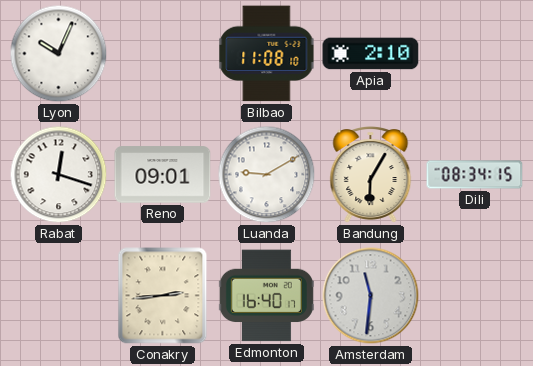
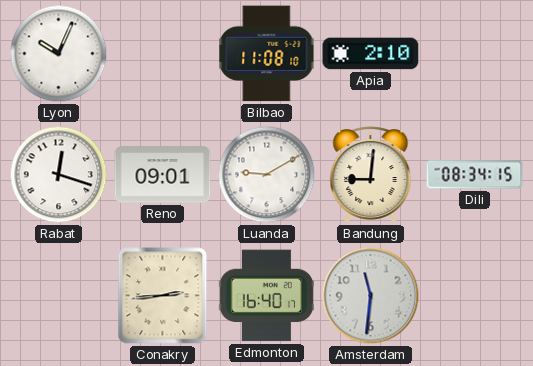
Bandung: 6:05 -> 9:01 (371, 175)
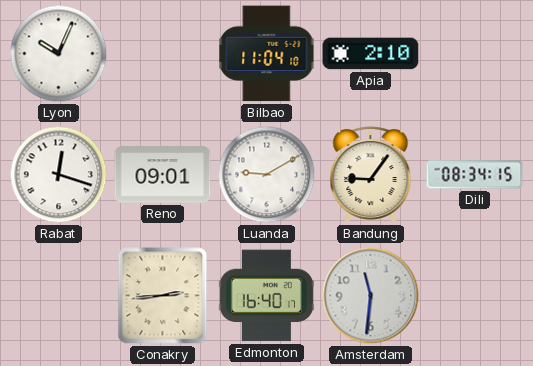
Bilbao: 11:08 -> 11:04 (267, 54)
Bandung: 9:01 -> 9:06 (371, 175)
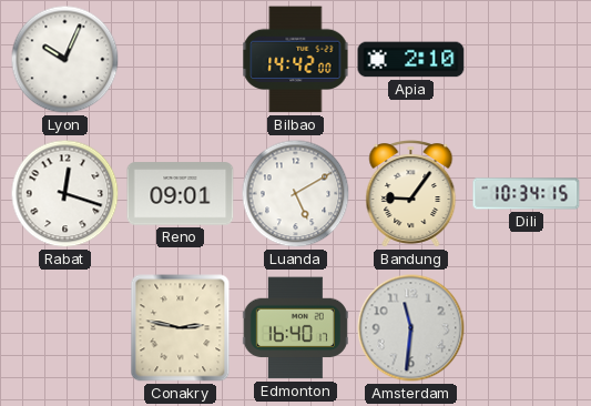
Bilbao: 11:04 -> 14:42 (296, 60)
Luanda: 9:10 -> 5:10 (296, 194)
Dili: 08:34 -> 10:34 (527, 194)
Conakry: 2:44 -> 2:47 (181, 328)
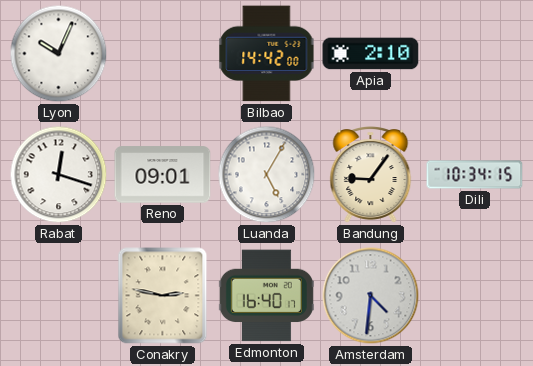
Luanda: 5:10 -> 5:05 (267, 175)
Amsterdam: 11:31 -> 4:31 (371, 296)
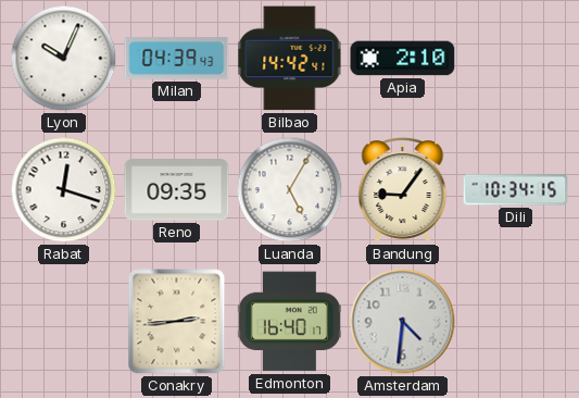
Milan: none -> 04:39 (177, 59)
Bilbao: 14:42:00 -> 14:42:41 (290, 59)
Reno: 09:01 -> 09:35 (177, 190)
Conakry: 2:47 -> 2:44 (177, 322)
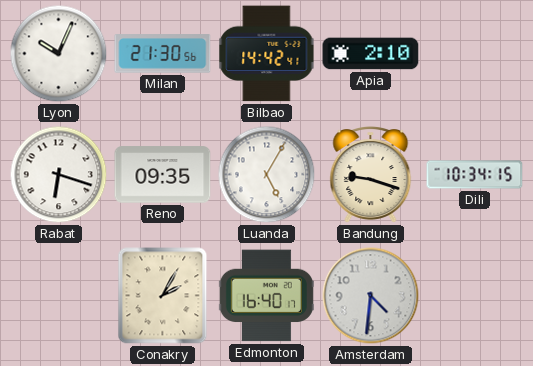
Milan: 04:39 -> 21:30 (163, 54)
Rabat: 12:18 -> 6:18 (59, 175)
Bandung: 9:06 -> 9:18 (371, 175)
Conakry: 2:44 -> 2:05 (163, 296)
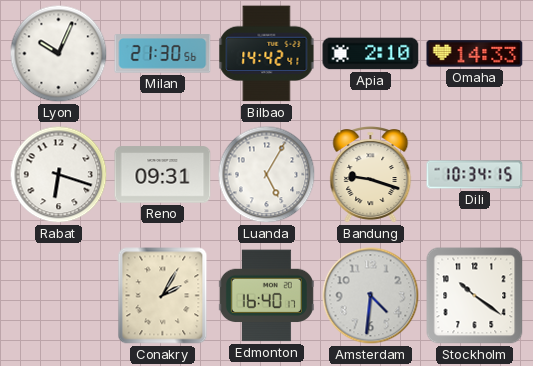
Omaha: none -> 14:33 (475, 54)
Reno: 09:35 -> 09:31 (163, 175)
Stockholm: none -> 10:21 (475, 296)
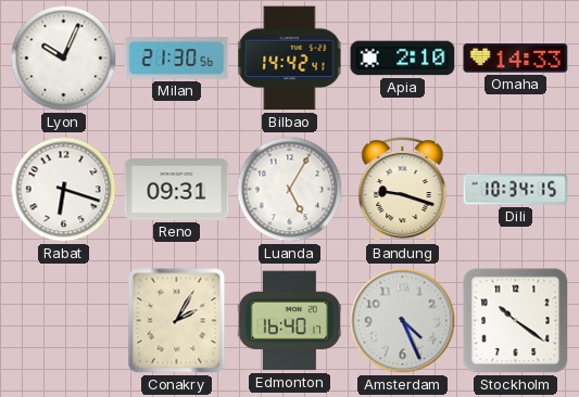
Amsterdam: 4:31 -> 4:26 (403, 321)
